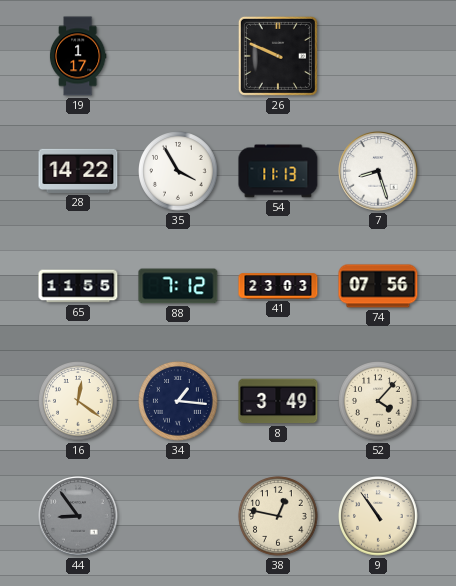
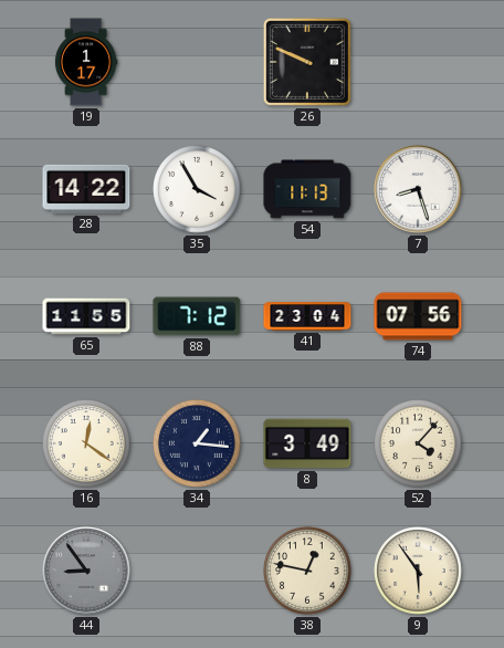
41: 23:03 -> 23:04 (307, 316)
9: 10:54 -> 5:54 (418, 571)
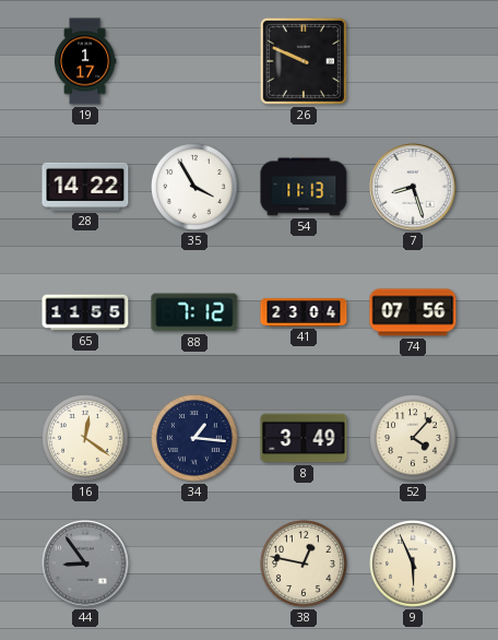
9: 5:54 -> 5:56 (413, 564)
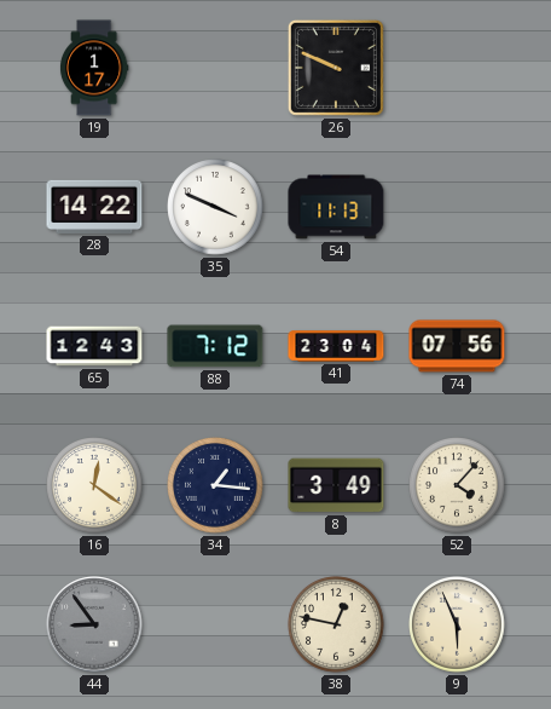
35: 3:55 -> 3:49 (215, 207)
7: 8:27 -> none (413, 187)
65: 11:55 -> 12:43 (94, 346)
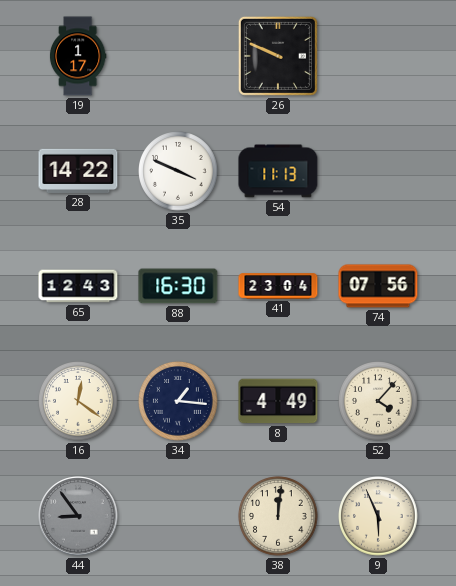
88: 7:12 -> 16:30 (178, 286)
8: 3:49 -> 4:49 (278, 401)
38: 12:47 -> 12:01 (278, 516)
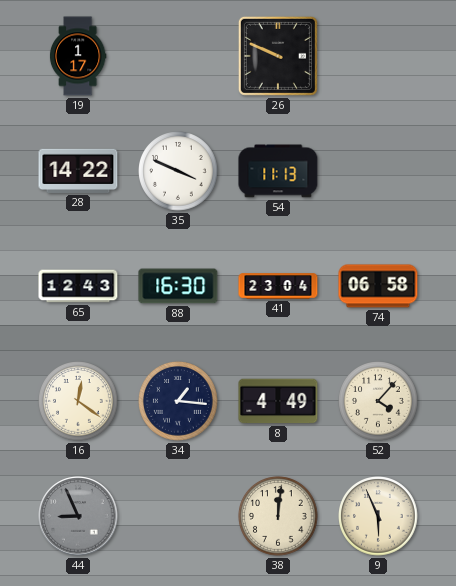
74: 07:56 -> 06:58 (378, 286)
44: 8:54 -> 8:56 (78, 516)
